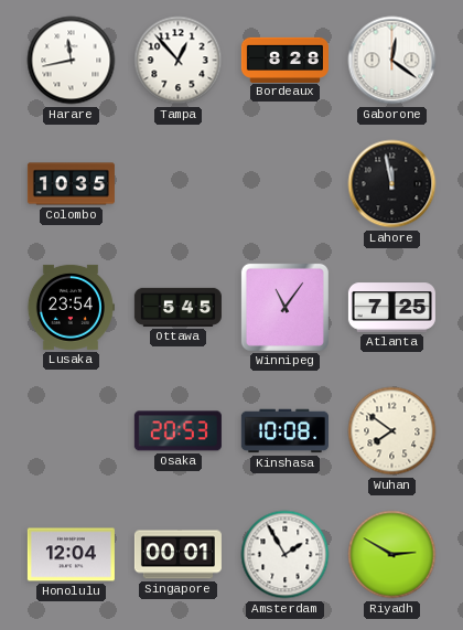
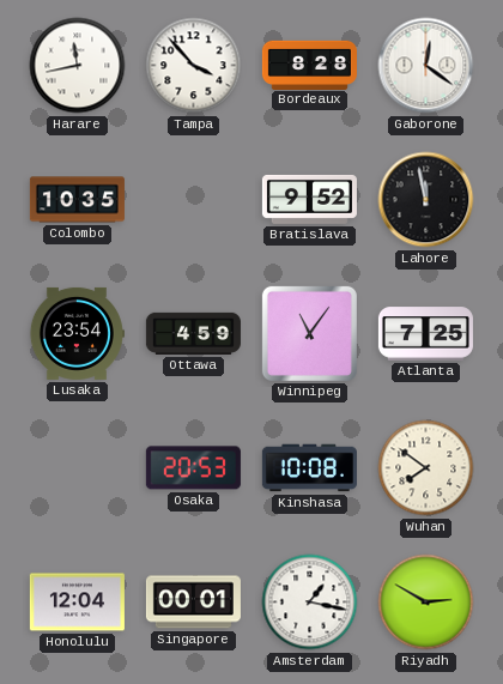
Tampa: 12:53 -> 3:53 (194, 66)
Bratislava: none -> 9:52 (309, 199)
Ottawa: 5:45 -> 4:59 (193, 333)
Amsterdam: 1:55 -> 1:17 (310, 603)
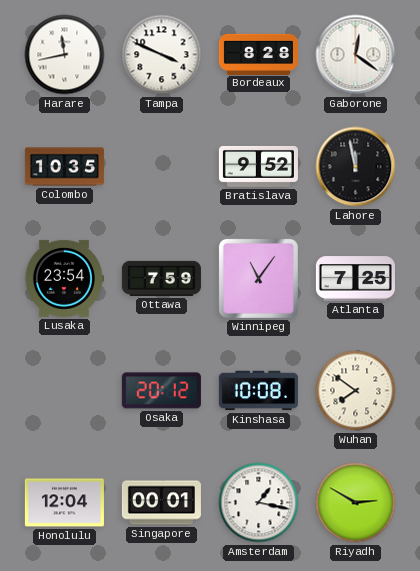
Tampa: 3:53 -> 3:49 (162, 55)
Ottawa: 4:59 -> 7:59 (161, 278)
Osaka: 20:53 -> 20:12 (161, 391)
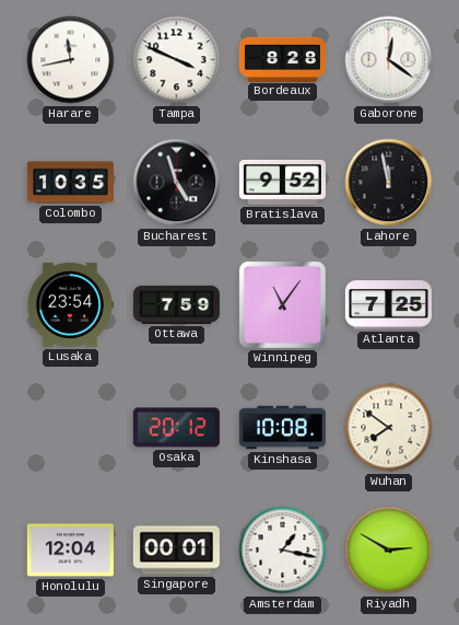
Bucharest: none -> 4:57 (177, 183)
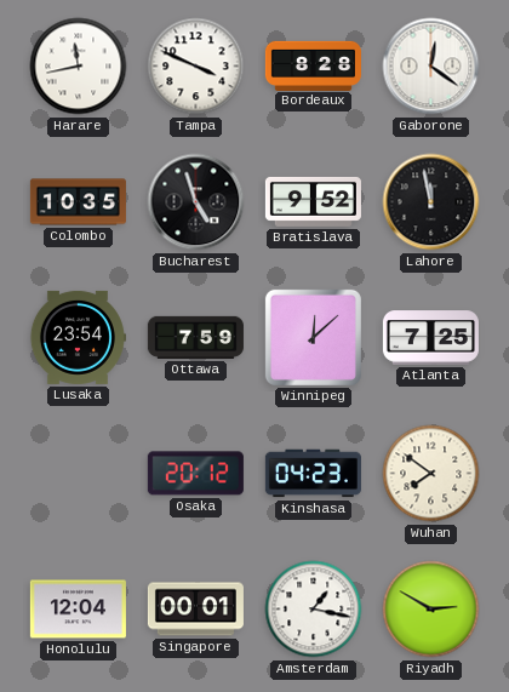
Winnipeg: 11:06 -> 12:08 (313, 337)
Kinshasa: 10:08 -> 04:23 (313, 474)
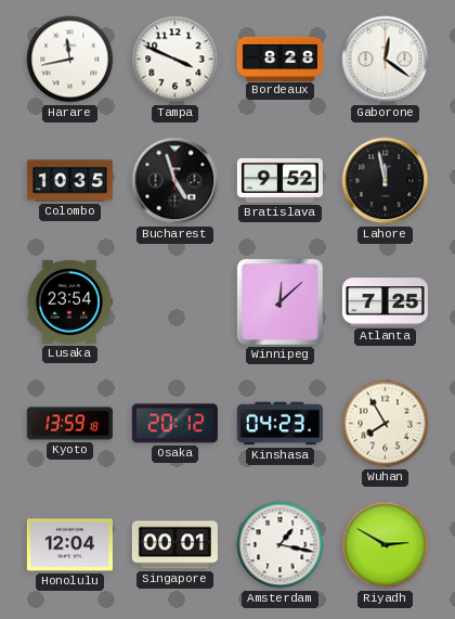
Ottawa: 7:59 -> none (195, 337)
Kyoto: none -> 13:59 (69, 424)
Wuhan: 7:51 -> 7:55 (386, 424)
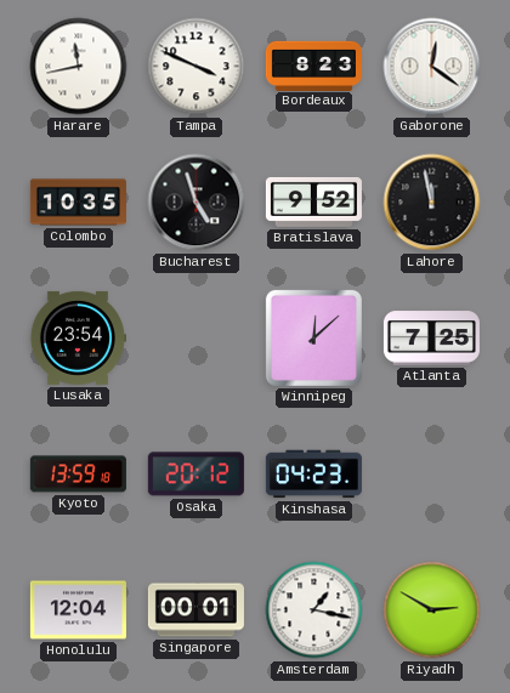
Bordeaux: 8:28 -> 8:23 (313, 66)
Wuhan: 7:55 -> none (386, 424)
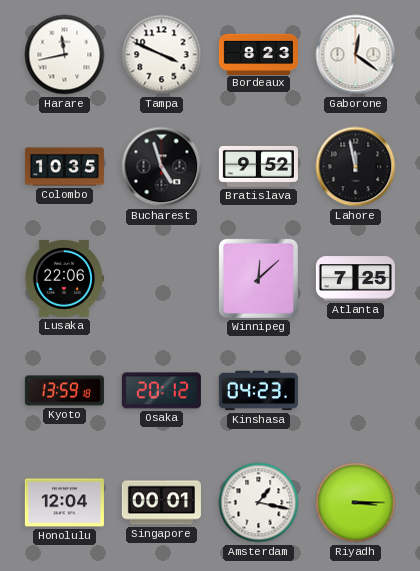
Lusaka: 23:54 -> 22:06 (64, 278)
Riyadh: 2:50 -> 3:15 (356, 503)
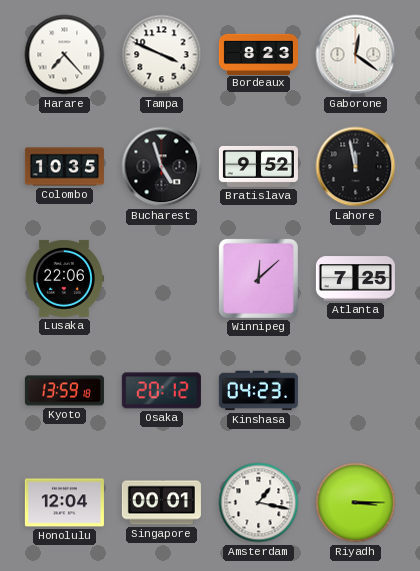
Harare: 11:43 -> 7:23 (65, 55)
